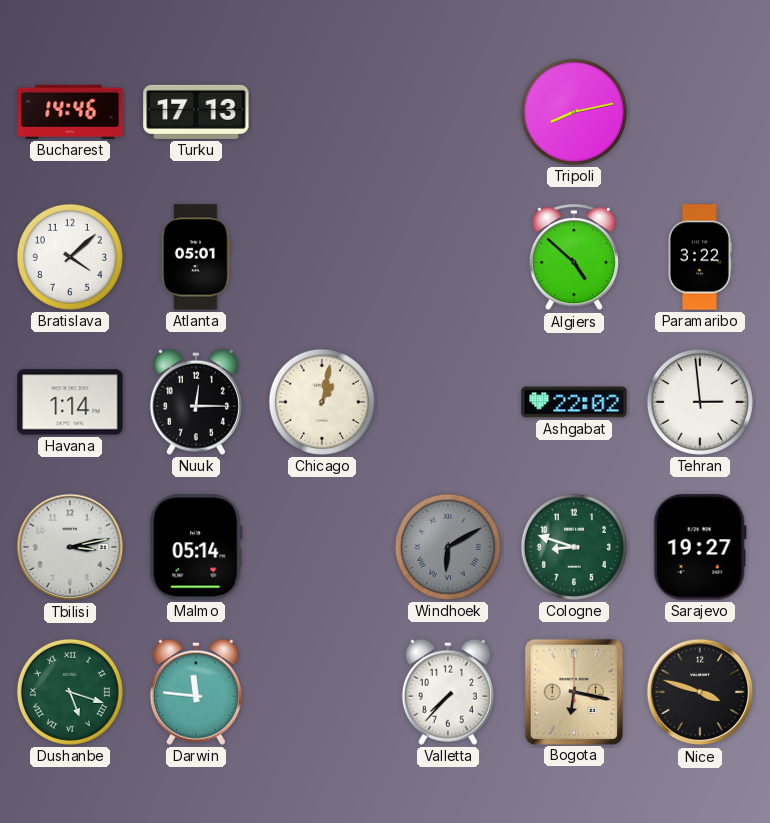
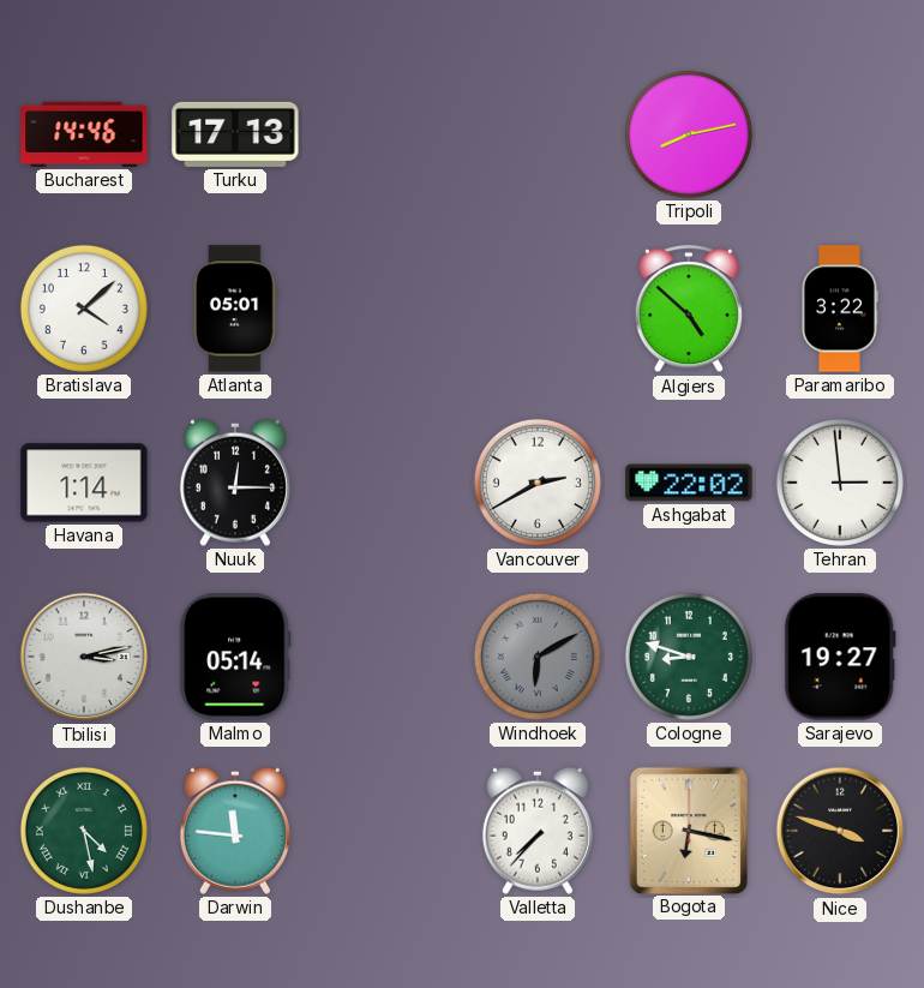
Chicago: 1:02 -> none (322, 402)
Vancouver: none -> 2:40 (538, 483)
Dushanbe: 5:18 -> 4:28 (84, 831)
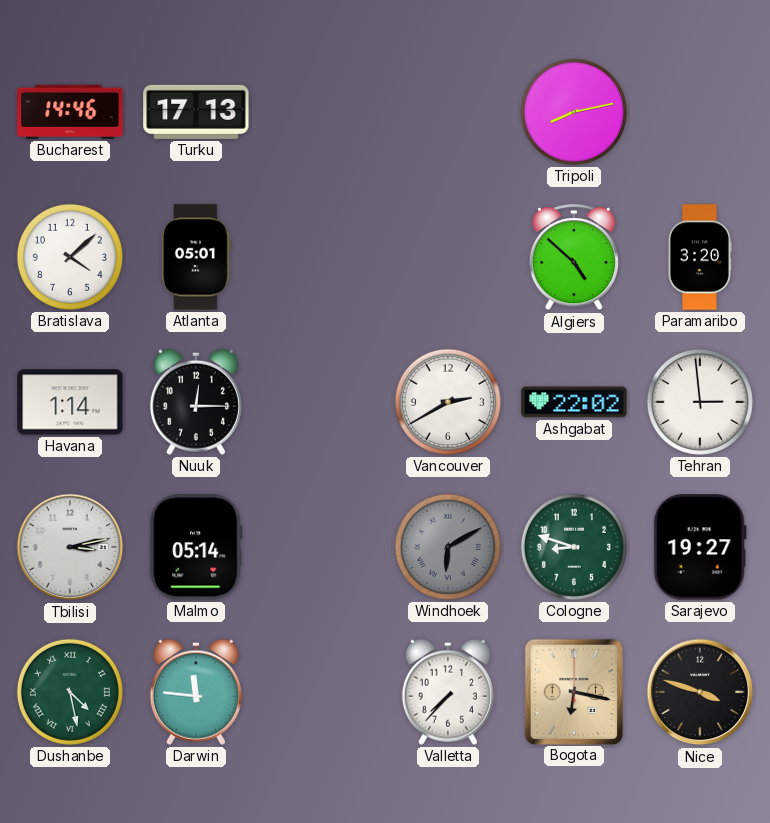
Paramaribo: 3:22 -> 3:20 (699, 257)
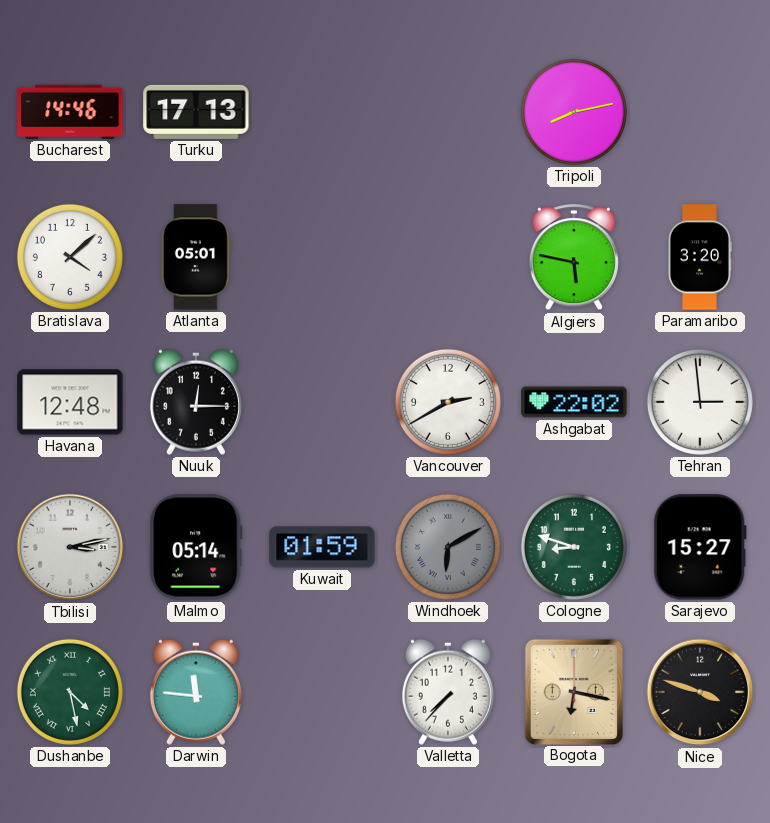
Algiers: 4:52 -> 5:47 (574, 258)
Havana: 1:14 -> 12:48 (70, 402)
Kuwait: none -> 01:59 (322, 547)
Sarajevo: 19:27 -> 15:27 (700, 547)
